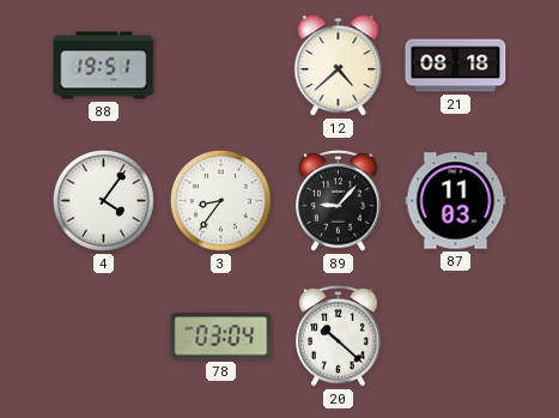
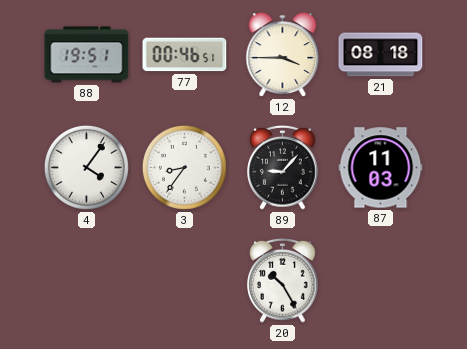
77: none -> 00:46 (185, 55)
12: 4:38 -> 3:45 (283, 55)
78: 03:04 -> none (221, 337)
20: 10:22 -> 10:25 (283, 280)
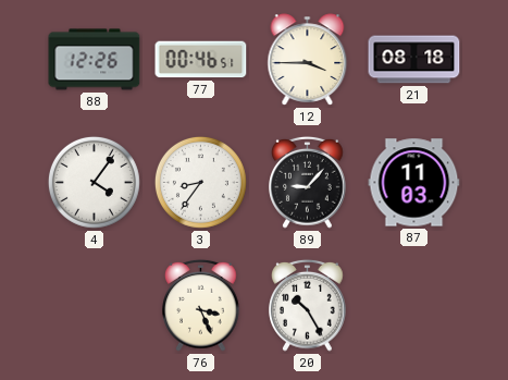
88: 19:51 -> 12:26 (95, 60)
76: none -> 3:26 (201, 305)
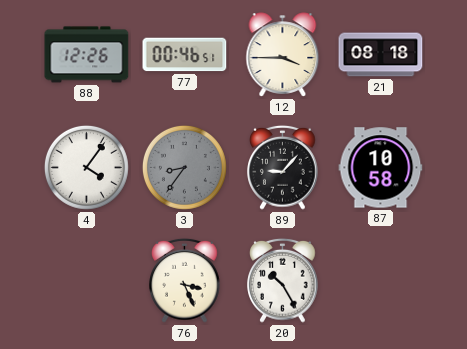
3 dial: white -> grey (184, 167)
87: 11:03 -> 10:58 (381, 168)
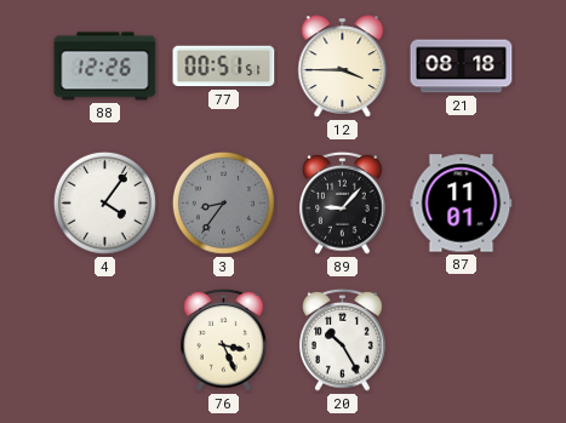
77: 00:46 -> 00:51 (224, 67)
87: 10:58 -> 11:01 (462, 204)
